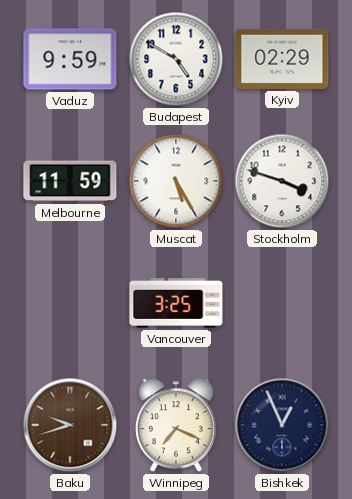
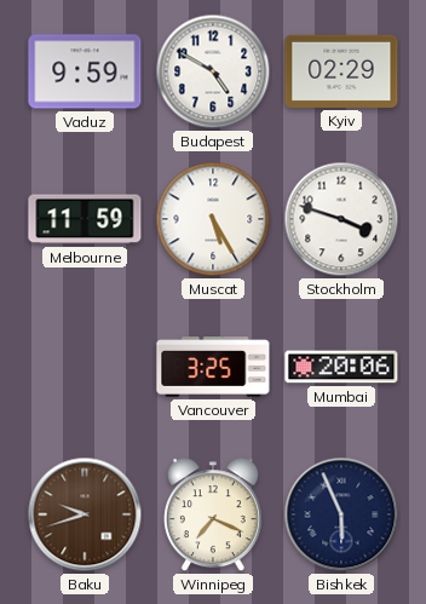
Mumbai: none -> 20:06 (341, 367)
Bishkek: 12:56 -> 5:56 (341, 514)
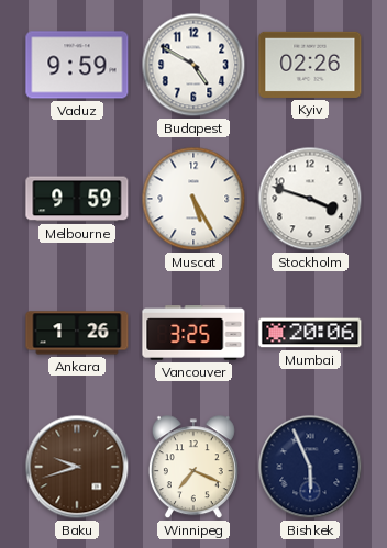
Kyiv: 02:29 -> 02:26 (310, 65)
Melbourne: 11:59 -> 9:59 (77, 199)
Ankara: none -> 1:26 (77, 333)
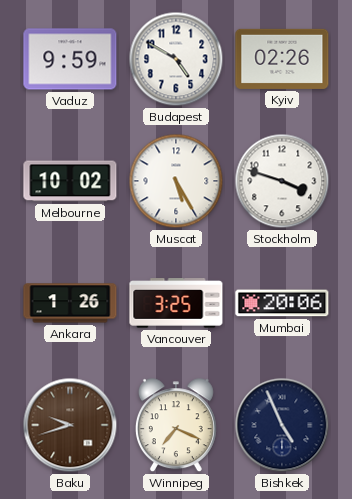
Melbourne: 9:59 -> 10:02 (70, 181)
Bishkek: 5:56 -> 4:56 (282, 425)
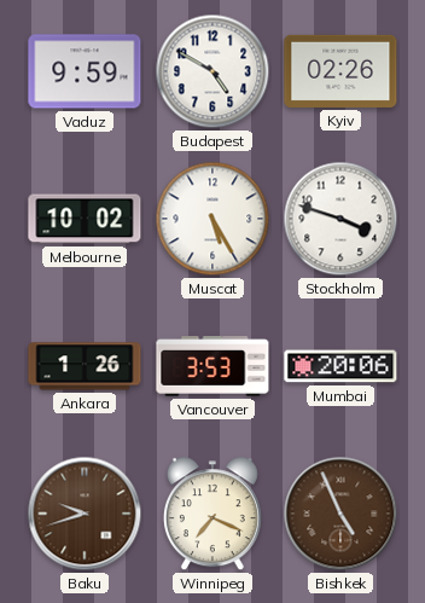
Vancouver: 3:25 -> 3:53 (212, 366)
Bishkek dial: navy -> brown (340, 514)
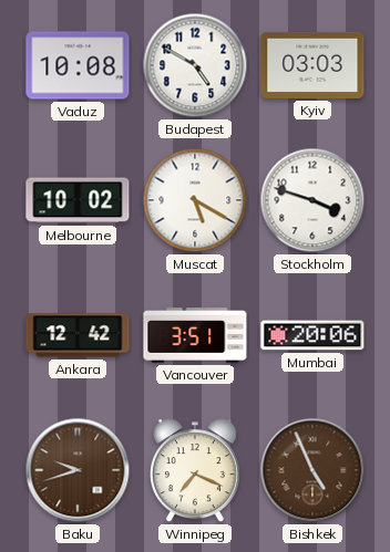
Vaduz: 9:59 -> 10:08 (78, 65)
Kyiv: 02:26 -> 03:03 (312, 65)
Muscat: 5:25 -> 5:20 (195, 200)
Ankara: 1:26 -> 12:42 (78, 335)
Vancouver: 3:53 -> 3:51 (195, 335)
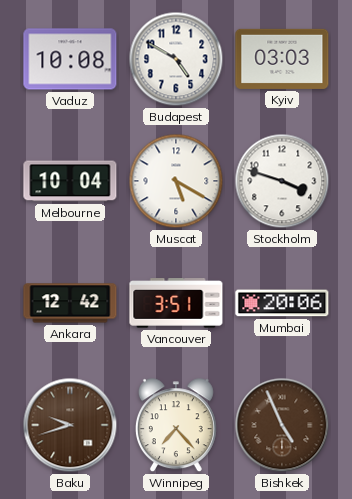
Melbourne: 10:02 -> 10:04 (70, 181)
Winnipeg: 7:19 -> 7:23 (176, 426)
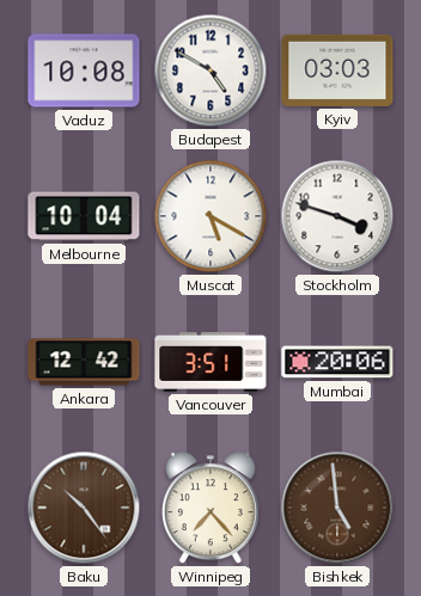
Baku: 9:42 -> 10:24 (84, 508)
Bishkek: 4:56 -> 4:59 (337, 508)
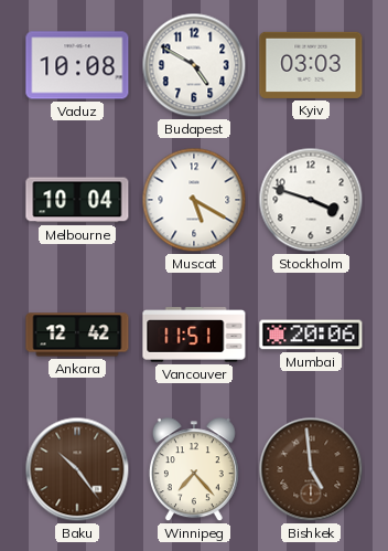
Vancouver: 3:51 -> 11:51 (194, 335)
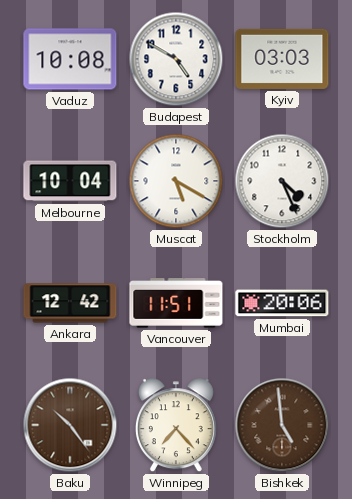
Stockholm: 3:48 -> 4:26 (282, 181)
